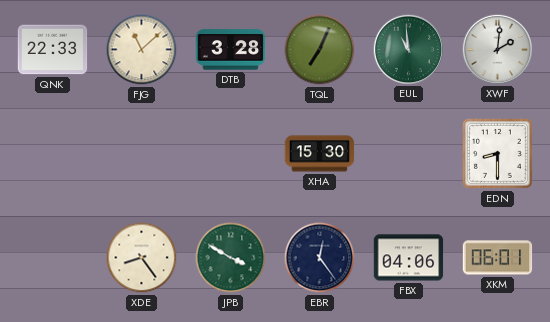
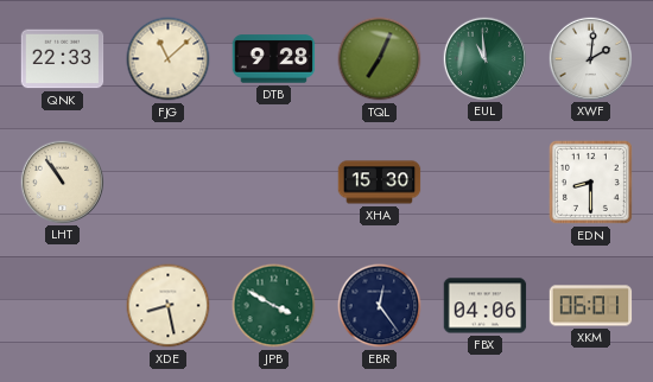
DTB: 3:28 -> 9:28 (274, 59)
LHT: none -> 10:54 (62, 182)
XDE: 8:24 -> 8:28 (169, 306)
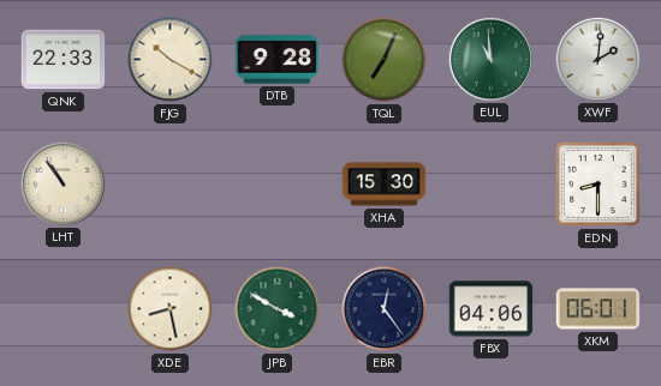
FJG: 11:08 -> 10:20 (171, 60)
